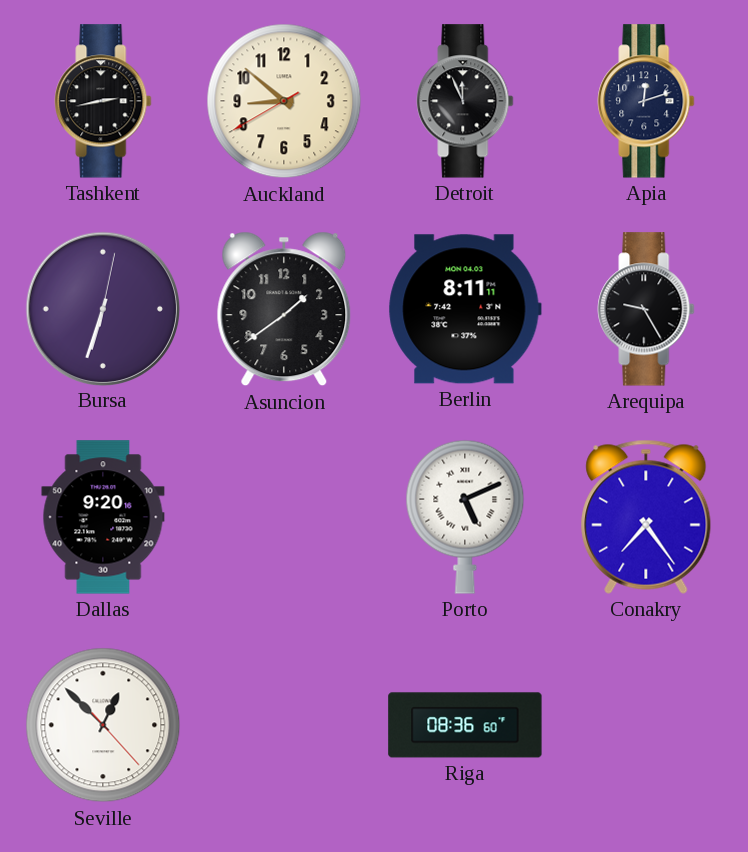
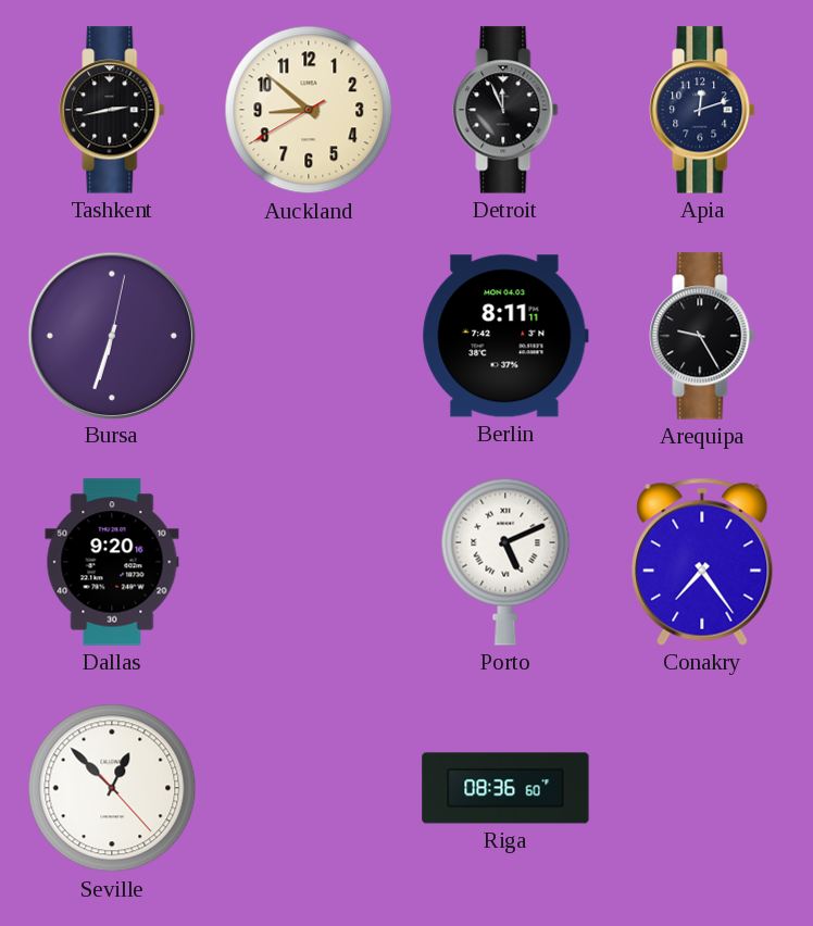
Asuncion: 1:39 -> none (284, 309)
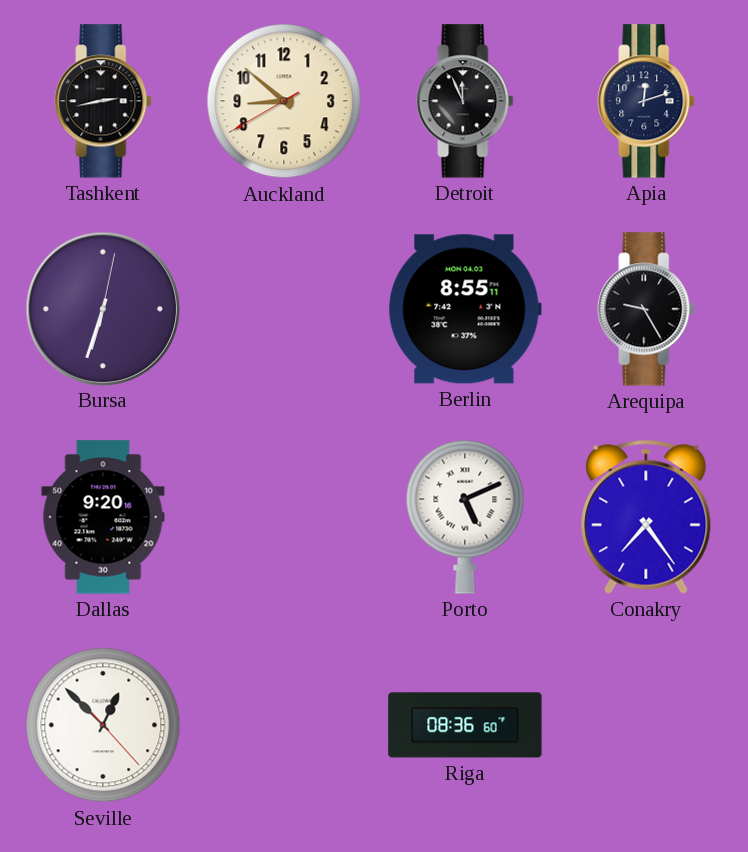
Berlin: 8:11 -> 8:55 (465, 309)
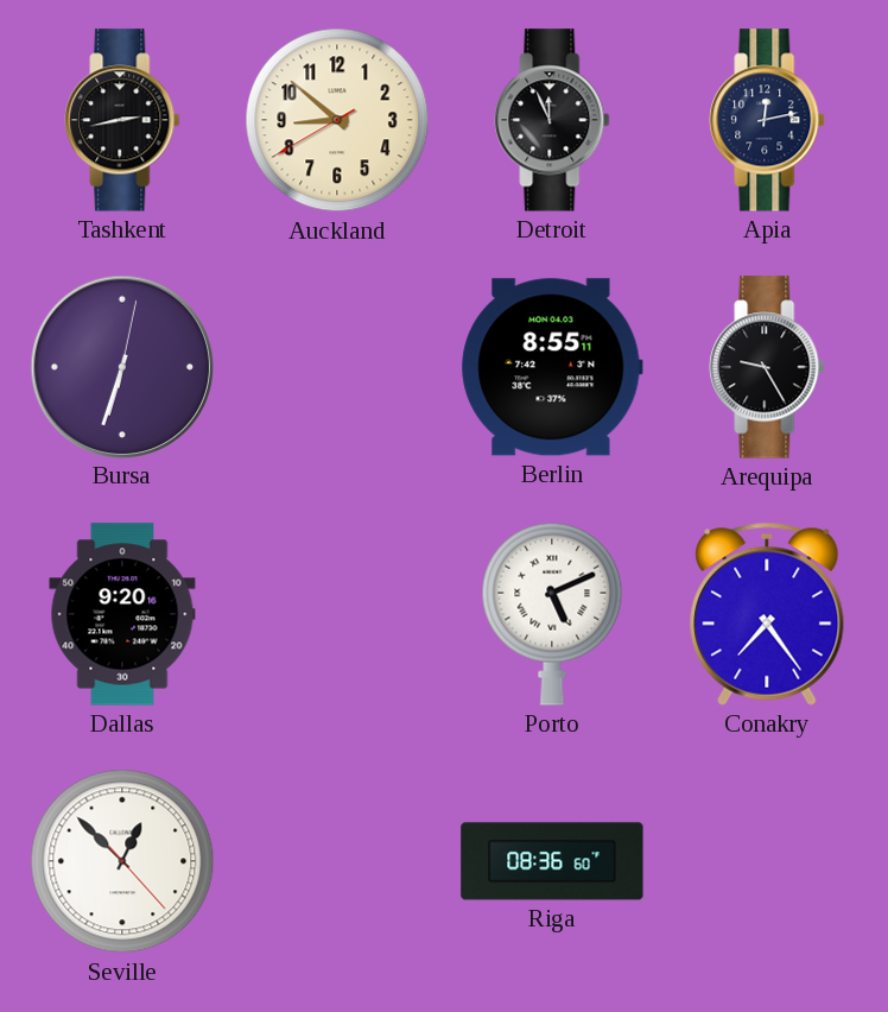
Apia: 12:12 -> 12:13 (767, 120)
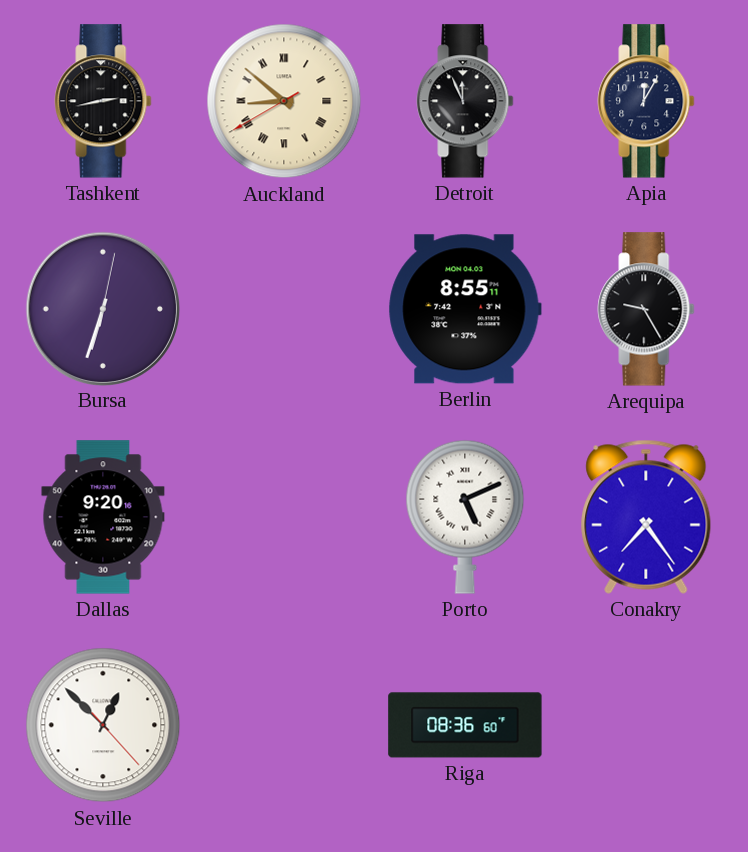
Auckland numerals: Arabic -> Roman (284, 101)
Apia: 12:13 -> 12:05 (646, 101)
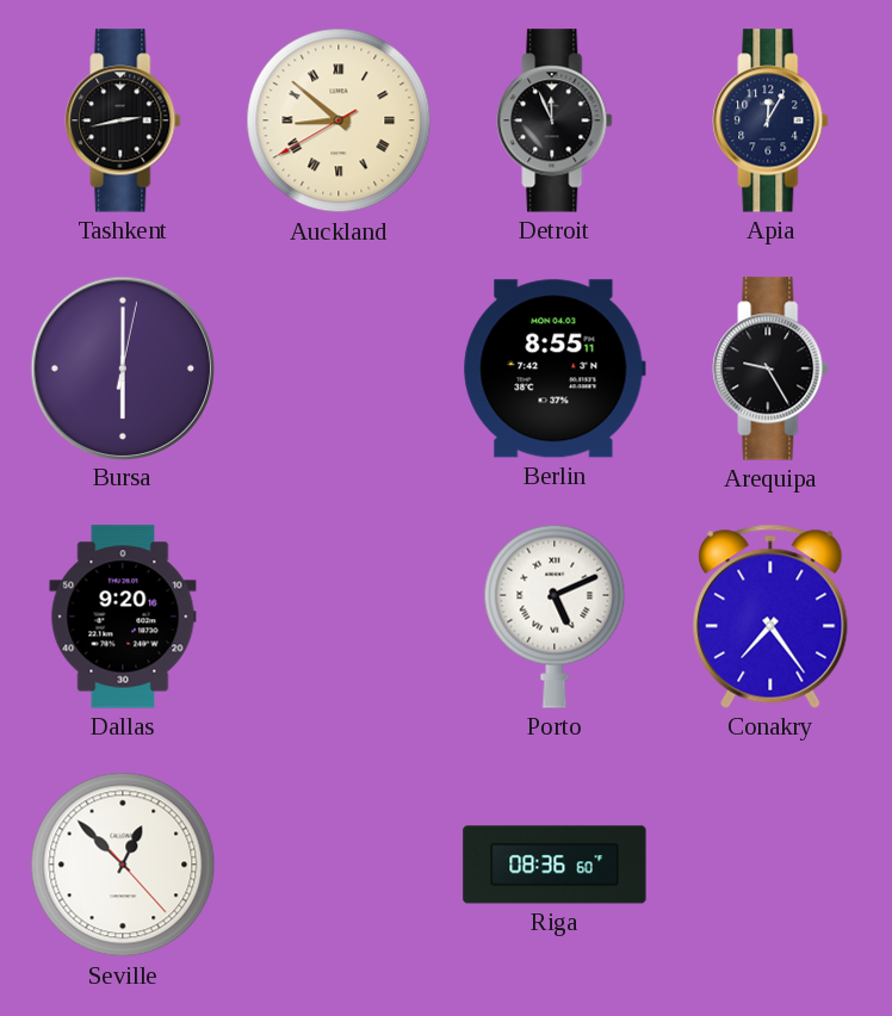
Bursa: 6:33 -> 6:00 (122, 367)
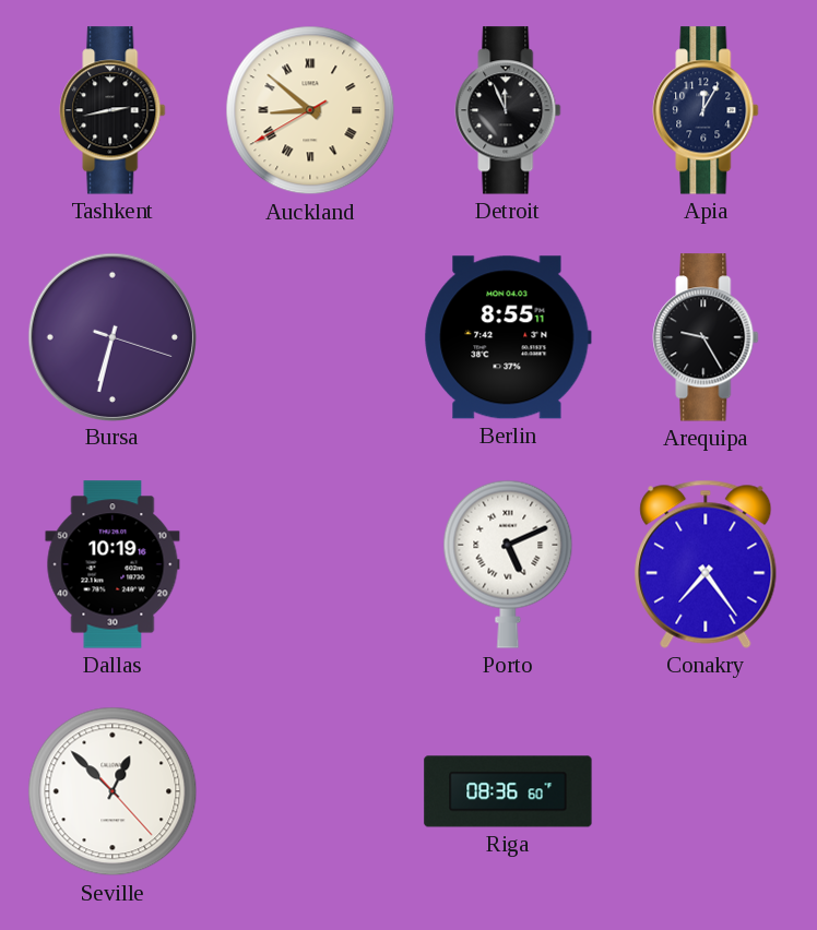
Bursa: 6:00 -> 6:32 (111, 336)
Dallas: 9:20 -> 10:19 (113, 564)
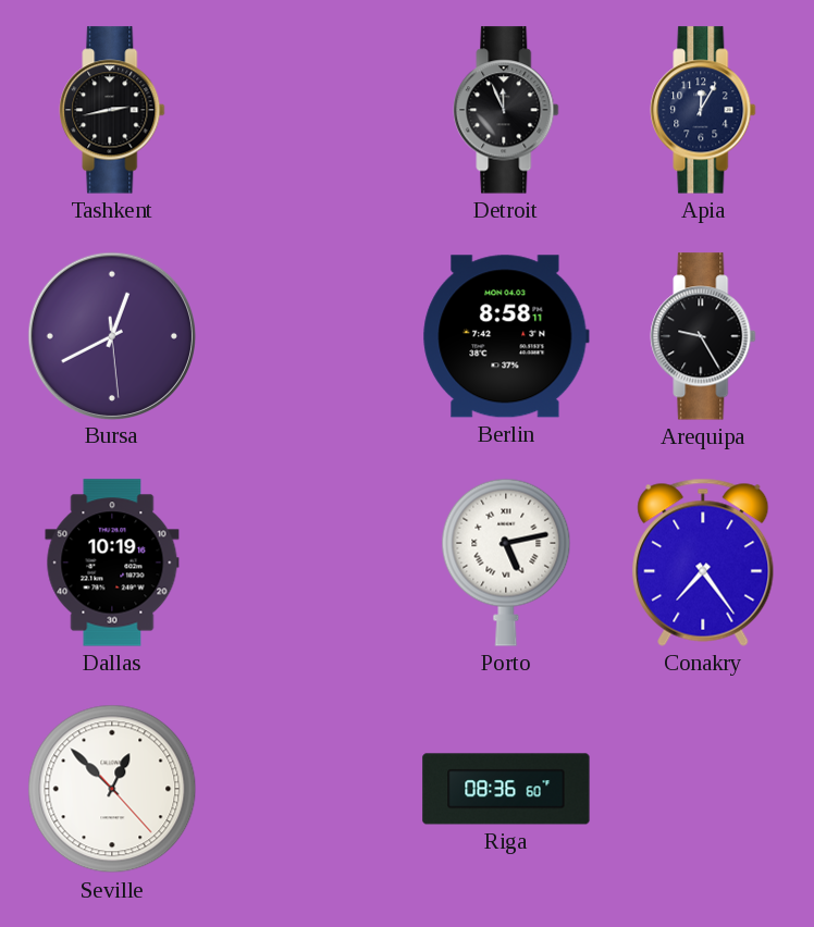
Auckland: 8:51 -> none (310, 110)
Bursa: 6:32 -> 12:40 (111, 335)
Berlin: 8:55 -> 8:58 (506, 336)
Porto: 5:11 -> 5:13 (506, 563)
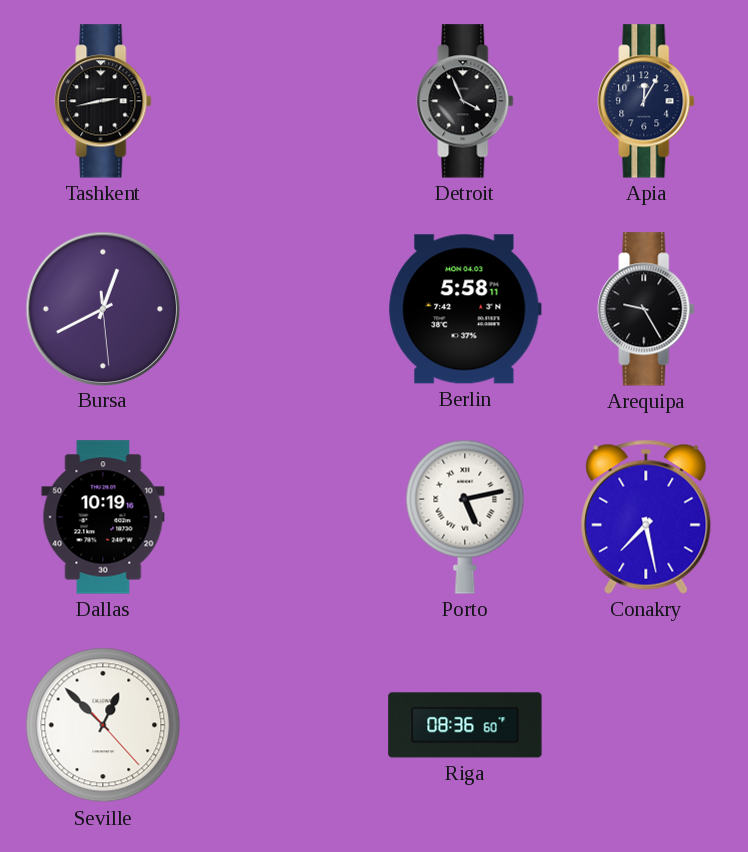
Detroit: 11:56 -> 3:56 (465, 101)
Berlin: 8:58 -> 5:58 (465, 309)
Conakry: 7:24 -> 7:28 (646, 517)
